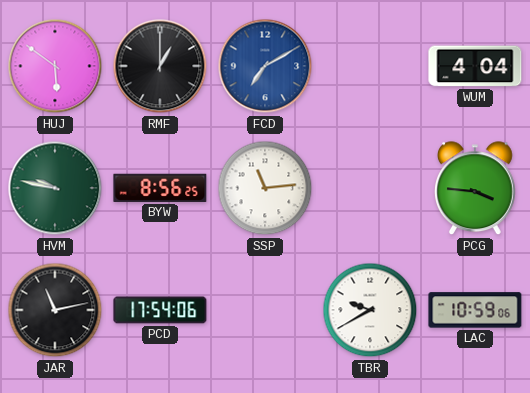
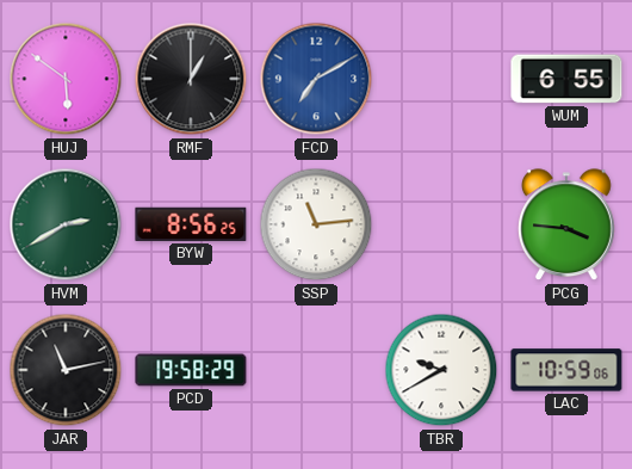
WUM: 4:04 -> 6:55 (566, 79)
HVM: 9:47 -> 2:40 (66, 224)
PCD: 17:54 -> 19:58 (191, 370)
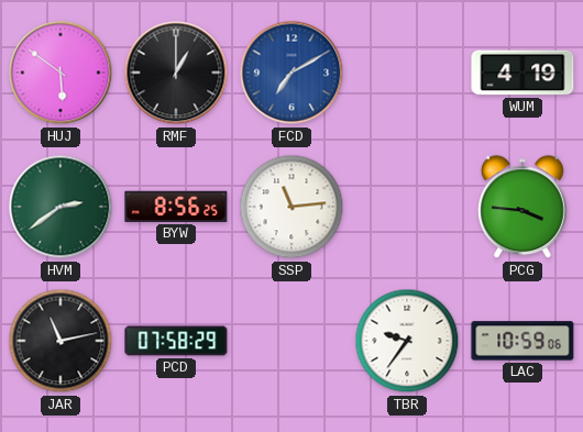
WUM: 6:55 -> 4:19 (522, 73)
HVM: 2:40 -> 2:39 (61, 207)
PCD: 19:58 -> 07:58 (176, 341)
TBR: 9:40 -> 9:36 (407, 341)
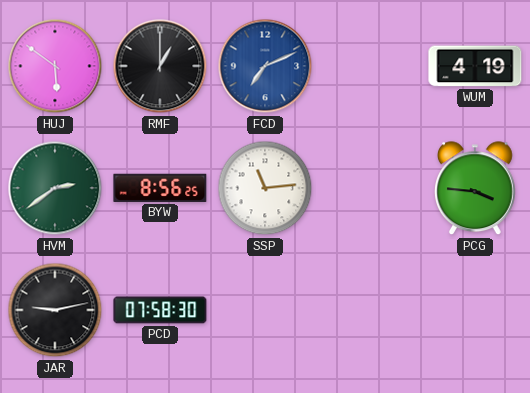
FCD: 7:10 -> 7:11 (265, 66)
JAR: 11:13 -> 9:13 (55, 310)
PCD: 07:58:29 -> 07:58:30 (160, 310)
TBR: 9:36 -> none (407, 341)
LAC: 10:59 -> none (522, 341)
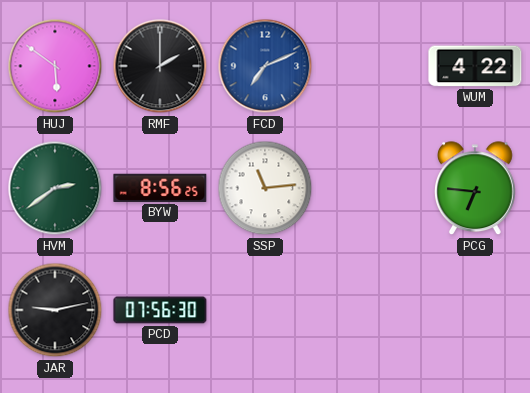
RMF: 1:00 -> 2:00 (160, 66)
WUM: 4:19 -> 4:22 (475, 66)
PCG: 3:46 -> 6:46 (476, 189)
PCD: 07:58 -> 07:56 (160, 310)
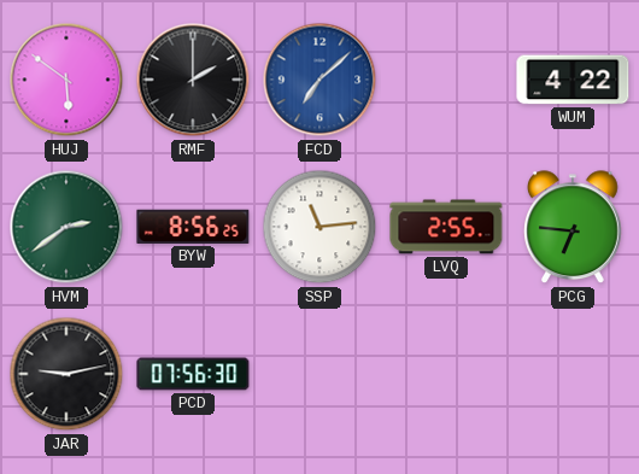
FCD: 7:11 -> 7:08 (319, 80)
LVQ: none -> 2:55 (446, 227)
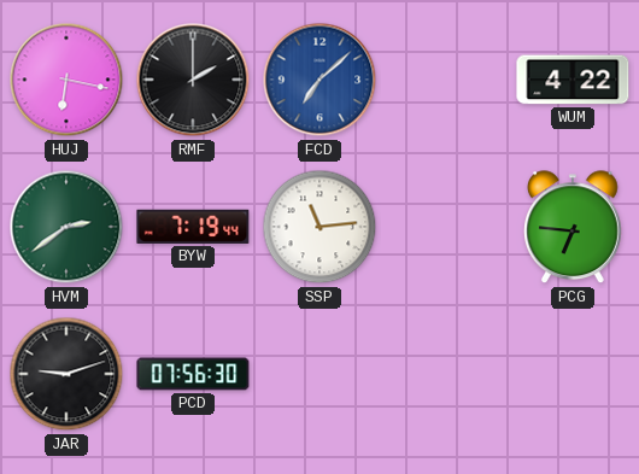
HUJ: 5:51 -> 6:17 (66, 80)
BYW: 8:56 -> 7:19 (193, 227)
LVQ: 2:55 -> none (446, 227)
JAR: 9:13 -> 9:12 (66, 374)
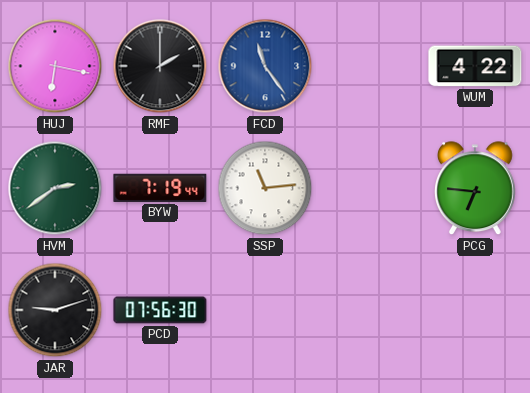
FCD: 7:08 -> 11:24 (265, 66)
